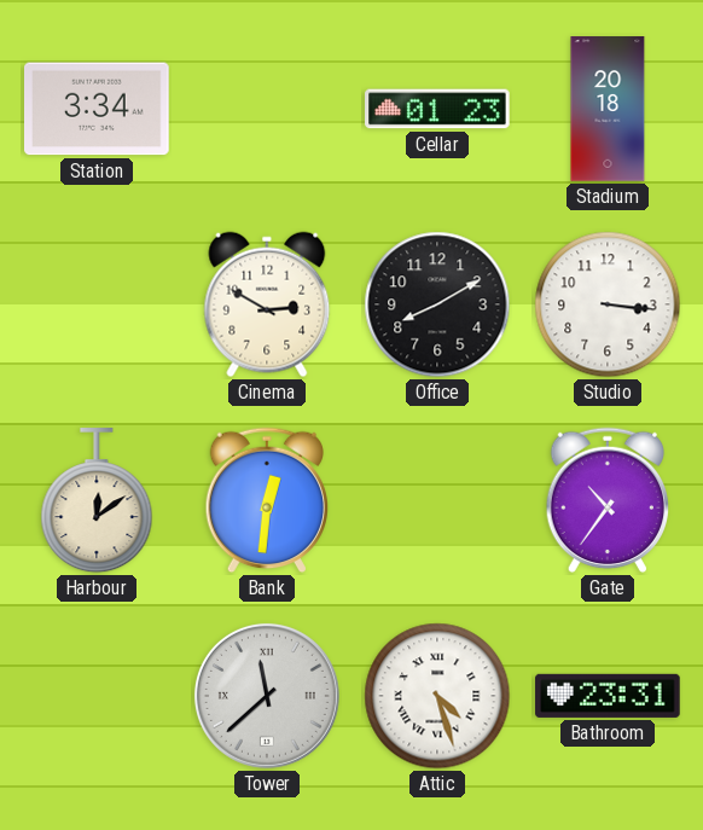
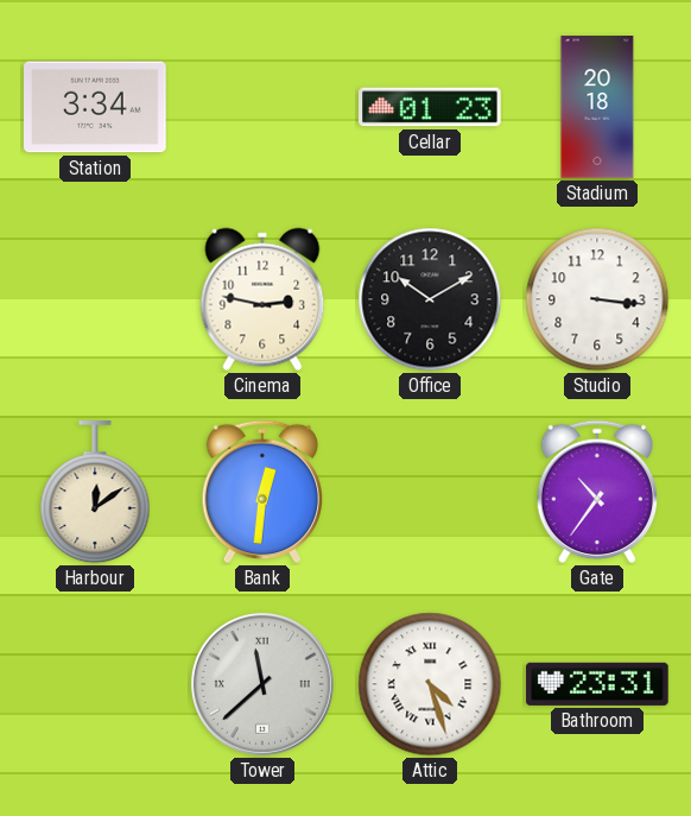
Cinema: 2:50 -> 2:47 (262, 299)
Office: 8:10 -> 10:10 (430, 299)
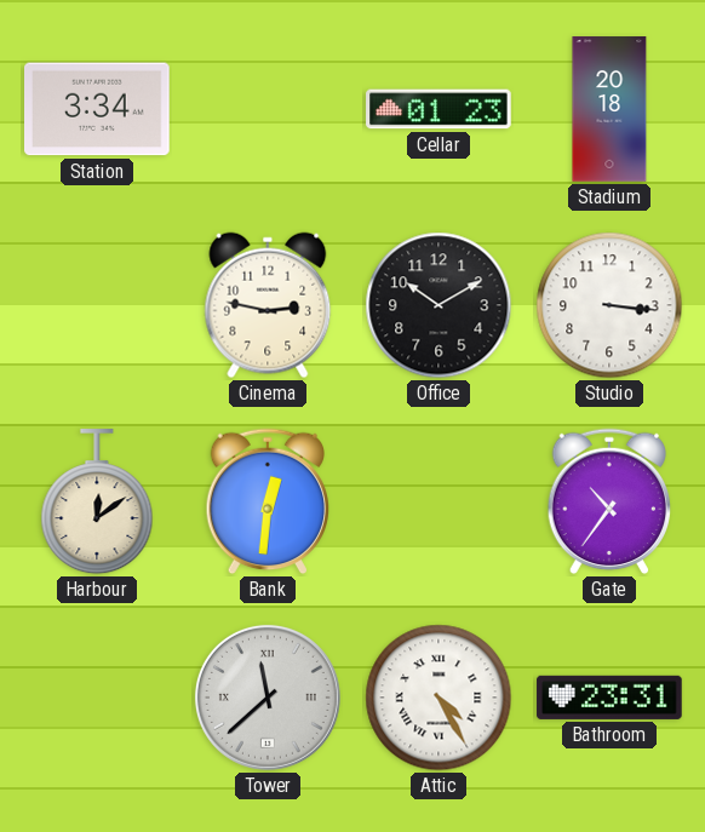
Attic: 4:27 -> 4:25 (439, 698)
